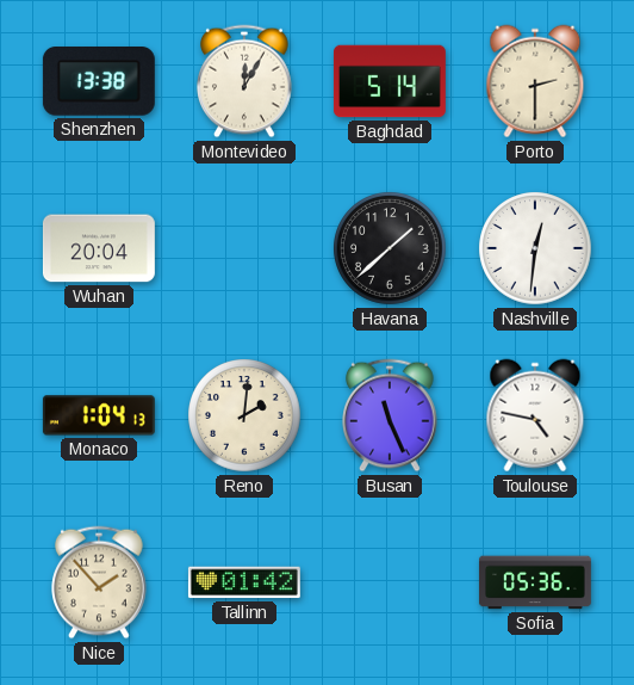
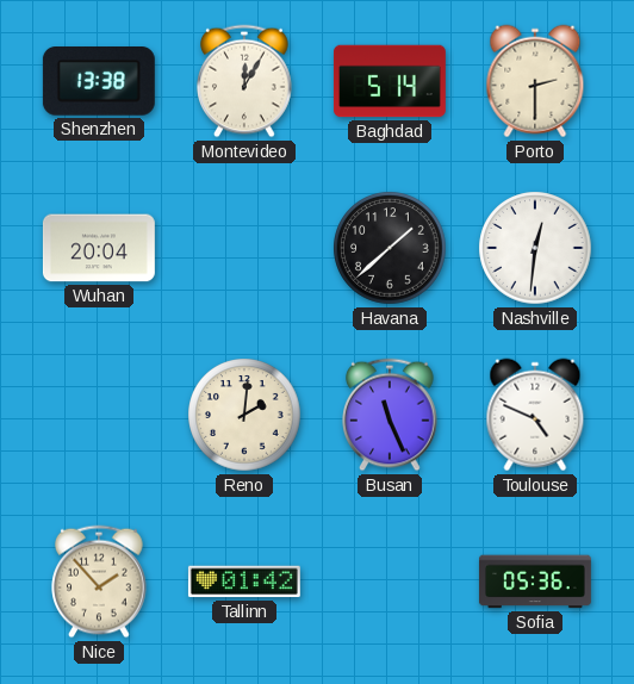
Monaco: 1:04 -> none (99, 415)
Toulouse: 4:47 -> 4:49 (535, 415)
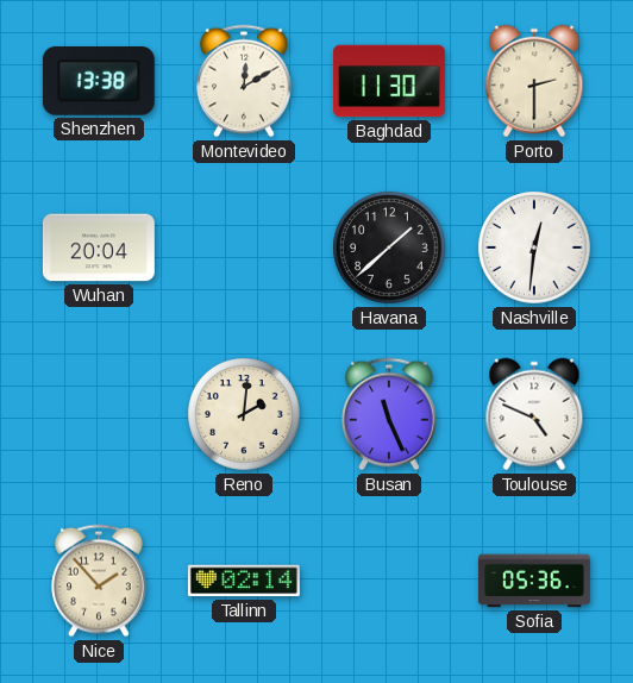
Montevideo: 12:05 -> 12:10 (244, 81)
Baghdad: 5:14 -> 11:30 (389, 81)
Tallinn: 01:42 -> 02:14 (244, 581)
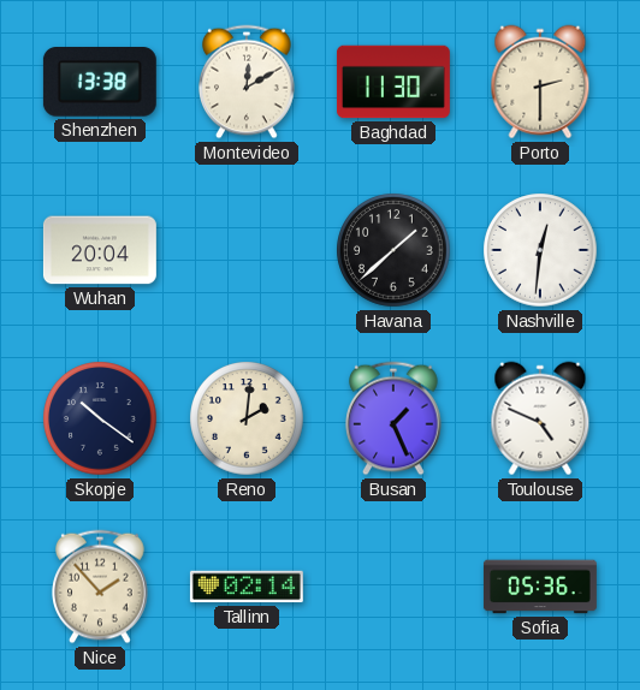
Skopje: none -> 10:21 (100, 418)
Busan: 11:26 -> 1:26 (393, 418)
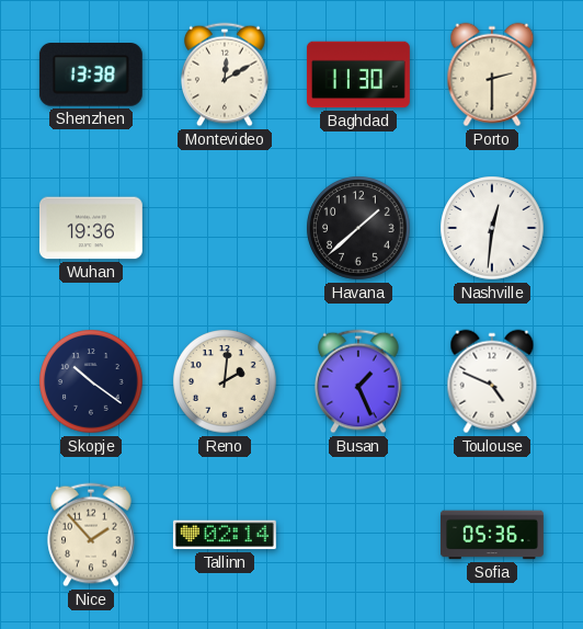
Wuhan: 20:04 -> 19:36 (91, 228)
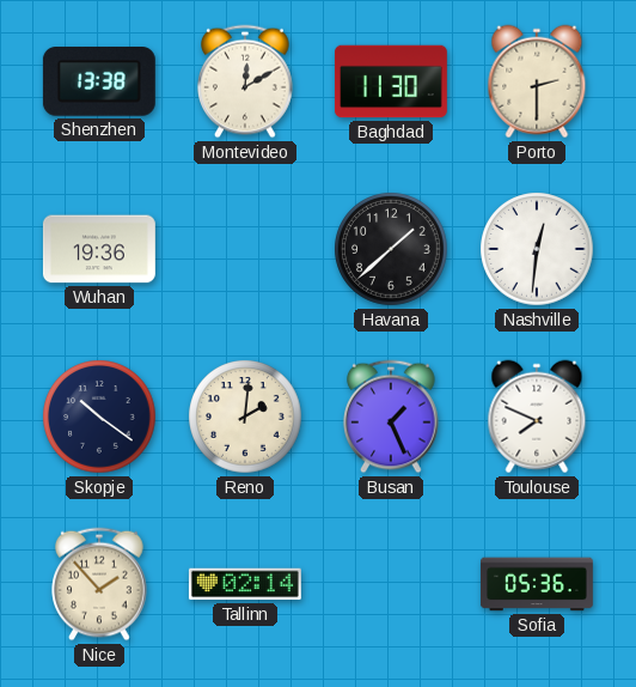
Toulouse: 4:49 -> 7:49 (537, 417)
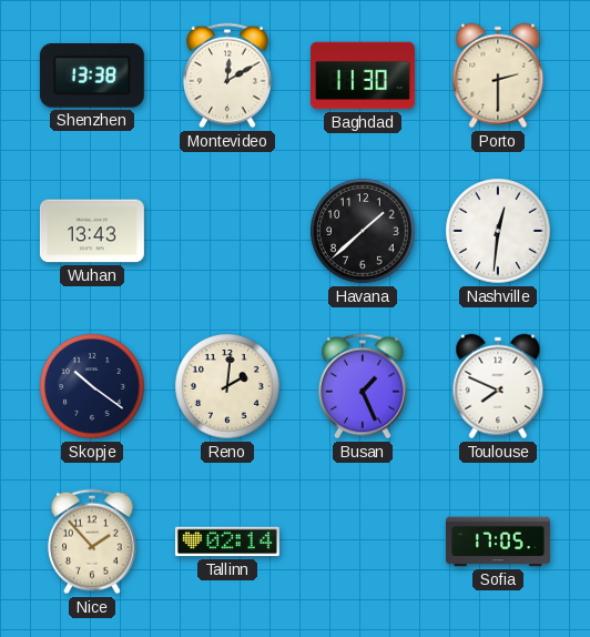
Wuhan: 19:36 -> 13:43 (92, 231)
Sofia: 05:36 -> 17:05 (498, 542)
